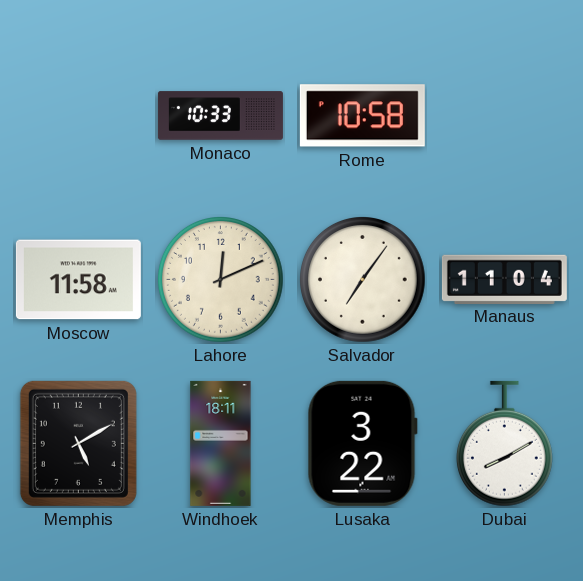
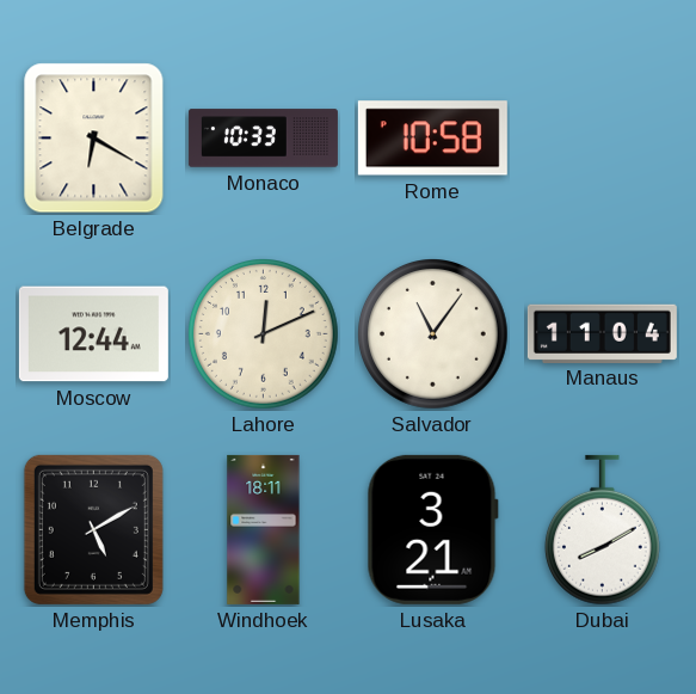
Belgrade: none -> 6:20 (94, 139)
Moscow: 11:58 -> 12:44 (93, 334)
Salvador: 7:06 -> 11:06 (433, 334)
Lusaka: 3:22 -> 3:21 (432, 529)
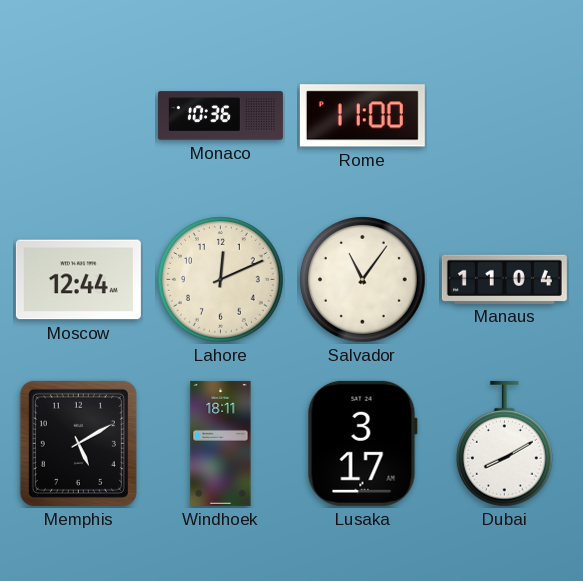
Belgrade: 6:20 -> none (94, 139)
Monaco: 10:33 -> 10:36 (220, 116)
Rome: 10:58 -> 11:00 (362, 116)
Lusaka: 3:21 -> 3:17 (362, 443)
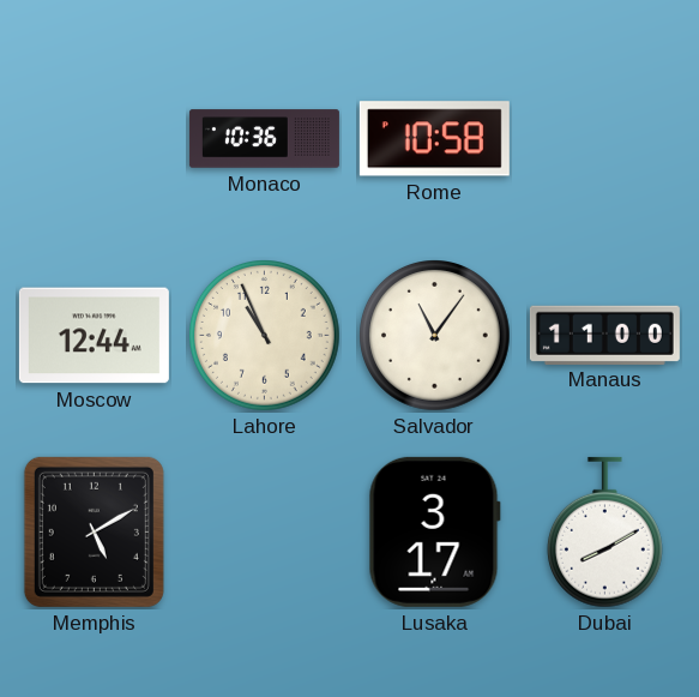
Rome: 11:00 -> 10:58 (434, 139)
Lahore: 12:11 -> 10:56 (265, 336)
Manaus: 11:04 -> 11:00 (604, 335)
Windhoek: 18:11 -> none (221, 443)
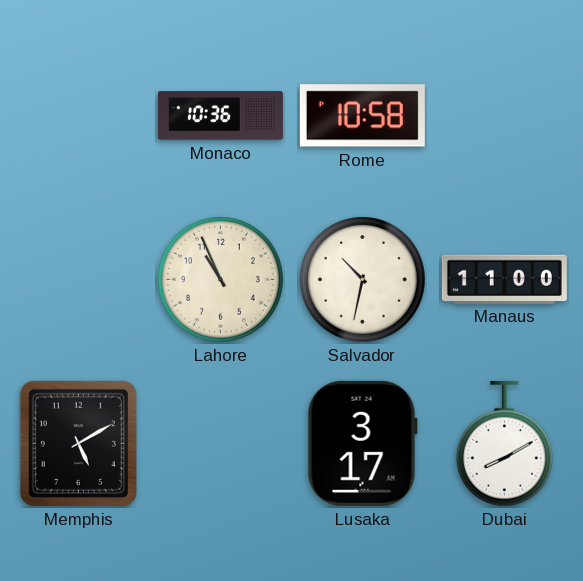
Moscow: 12:44 -> none (94, 336)
Salvador: 11:06 -> 10:32 (363, 280)
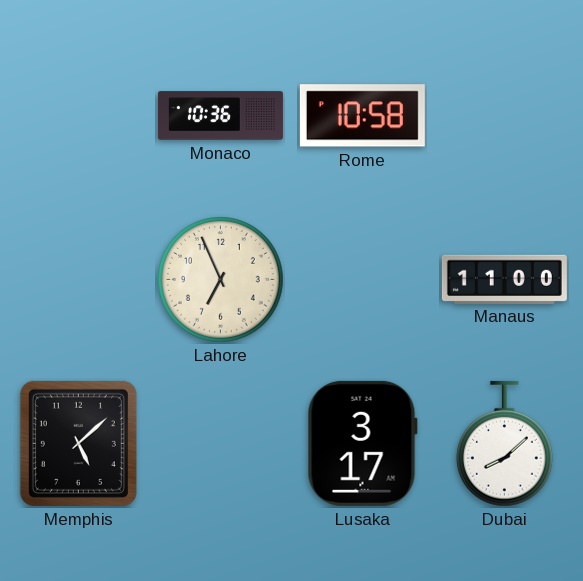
Lahore: 10:56 -> 6:56 (221, 280)
Salvador: 10:32 -> none (363, 280)
Memphis: 5:10 -> 5:08 (78, 443)
Dubai: 8:10 -> 8:08 (504, 444)
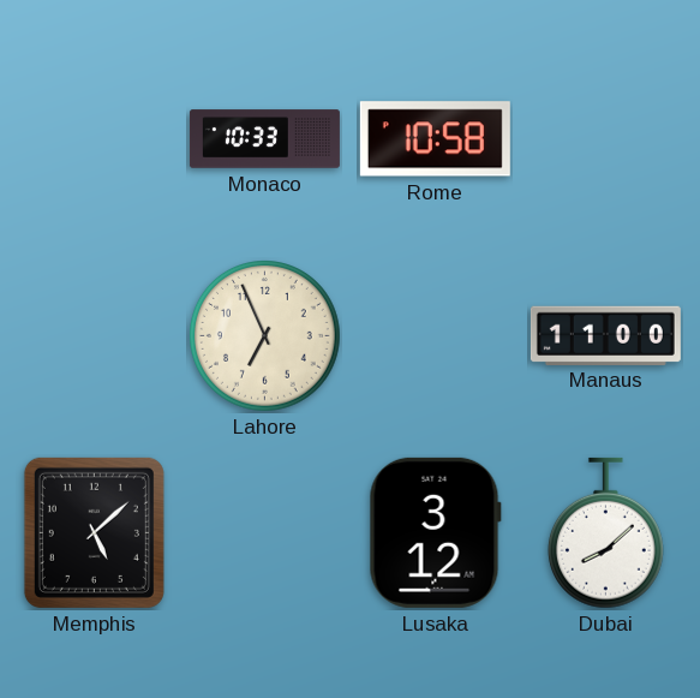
Monaco: 10:36 -> 10:33 (264, 139)
Lusaka: 3:17 -> 3:12 (435, 532)
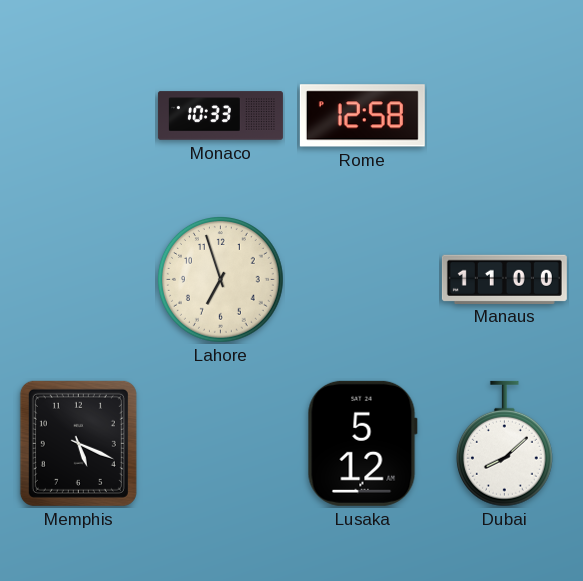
Rome: 10:58 -> 12:58 (362, 116)
Lahore: 6:56 -> 6:57 (221, 280)
Memphis: 5:08 -> 5:19 (78, 443)
Lusaka: 3:12 -> 5:12 (362, 443)
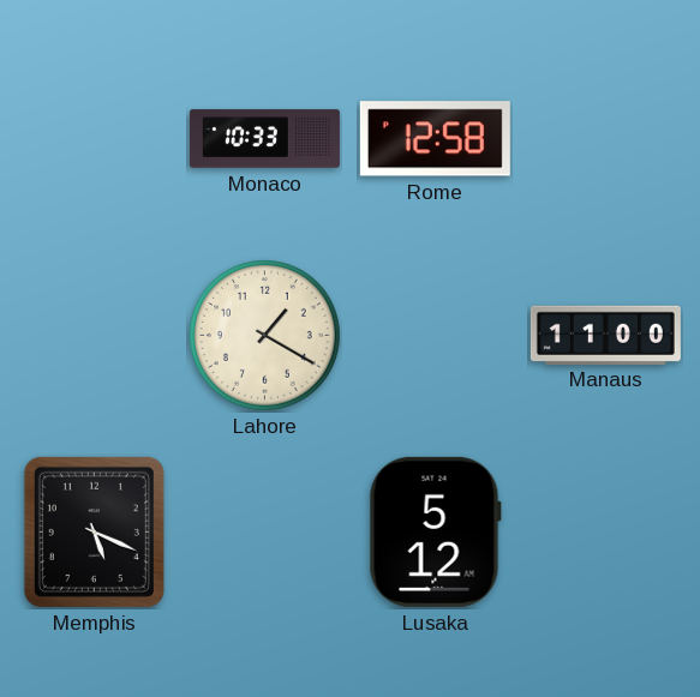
Lahore: 6:57 -> 1:20 (265, 336)
Dubai: 8:08 -> none (504, 444)
